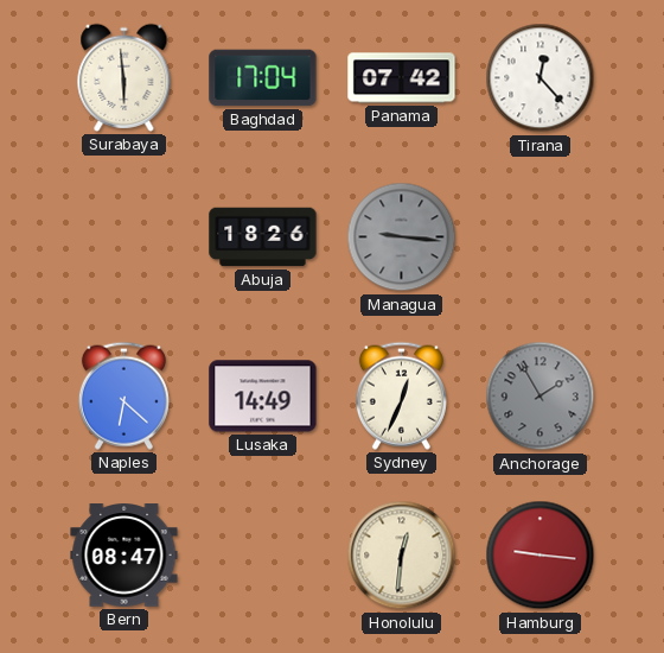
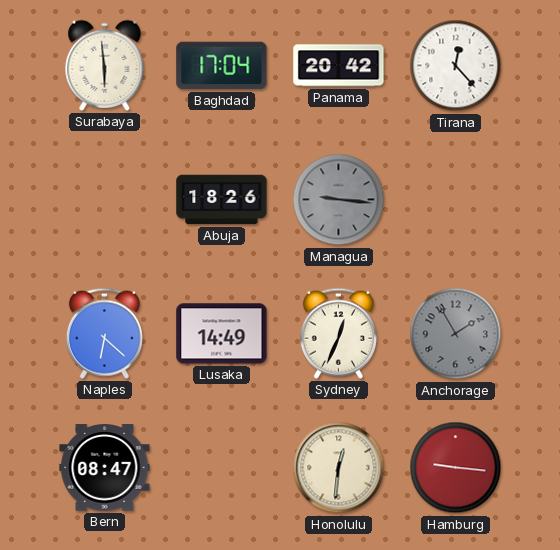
Panama: 07:42 -> 20:42 (339, 66)
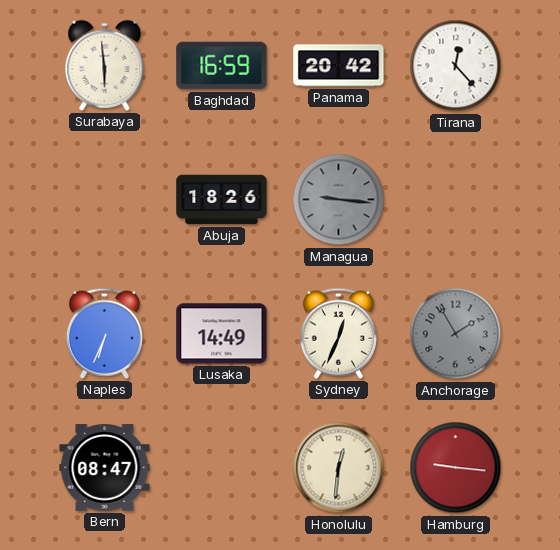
Baghdad: 17:04 -> 16:59 (222, 66)
Naples: 6:22 -> 6:34 (104, 333)
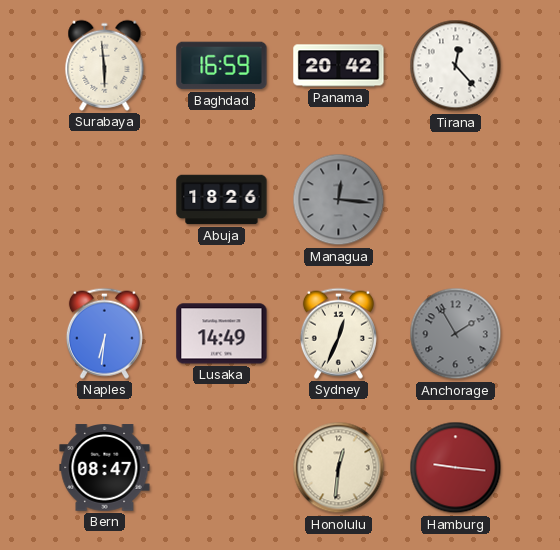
Managua: 9:16 -> 12:16 (339, 200)
Naples: 6:34 -> 6:31 (104, 333)
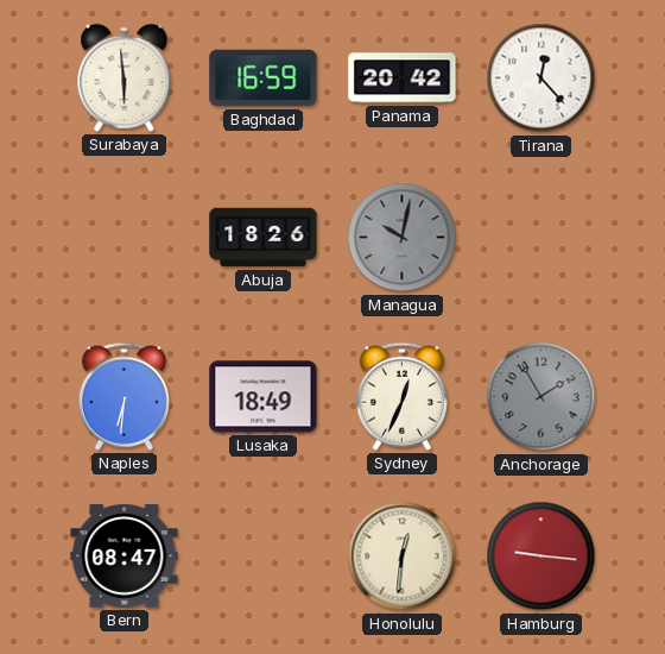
Managua: 12:16 -> 10:02 (403, 238)
Lusaka: 14:49 -> 18:49 (264, 397)
